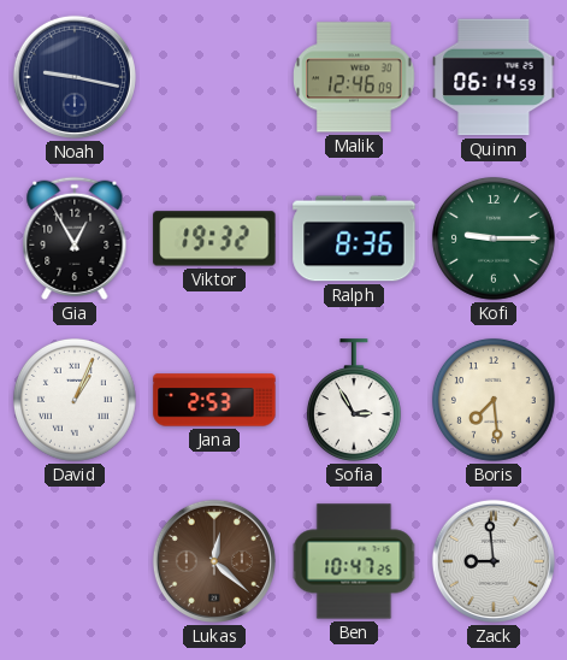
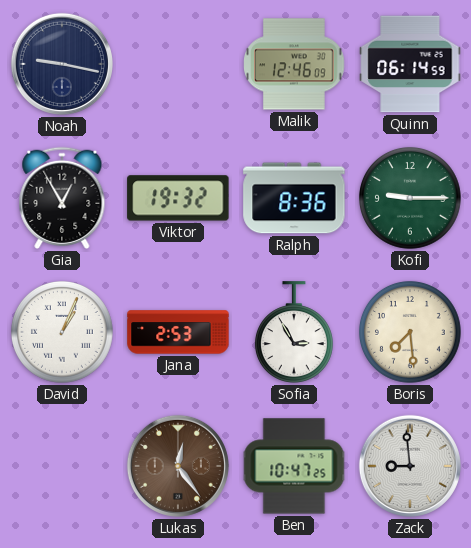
Lukas: 12:22 -> 12:24 (178, 466)
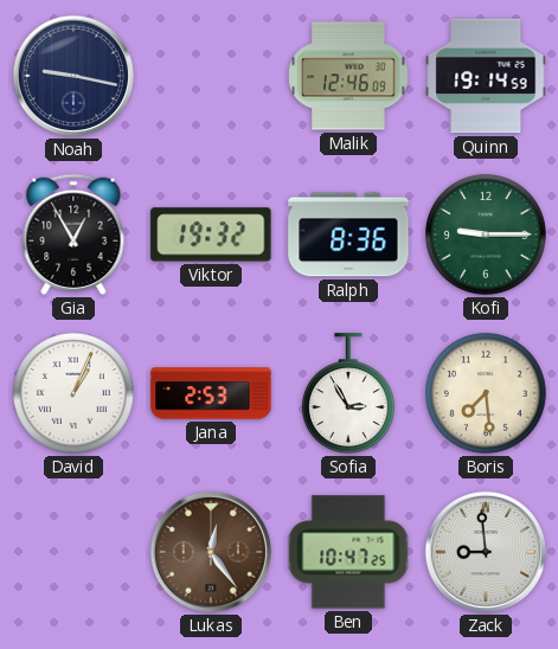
Quinn: 06:14 -> 19:14 (486, 76)
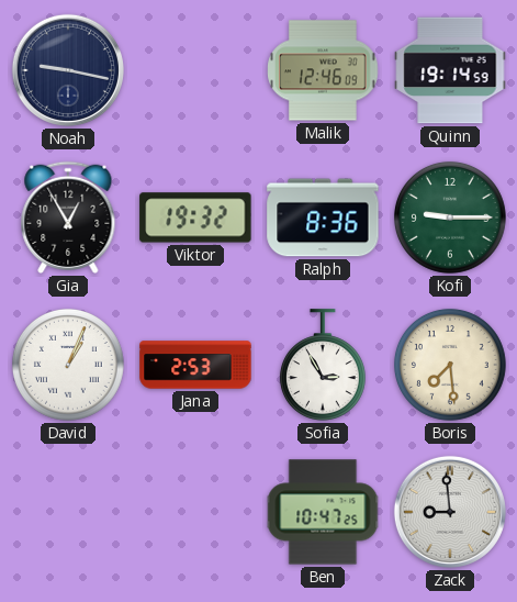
Lukas: 12:24 -> none (211, 552)
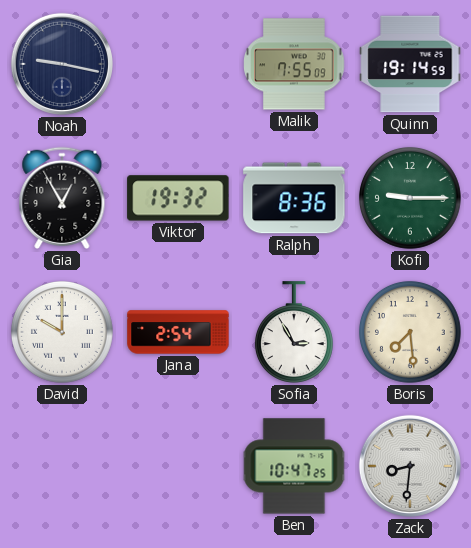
Malik: 12:46 -> 7:55 (294, 64)
David: 1:04 -> 10:00 (62, 332)
Jana: 2:53 -> 2:54 (178, 332)
Zack: 8:59 -> 8:31 (410, 466)
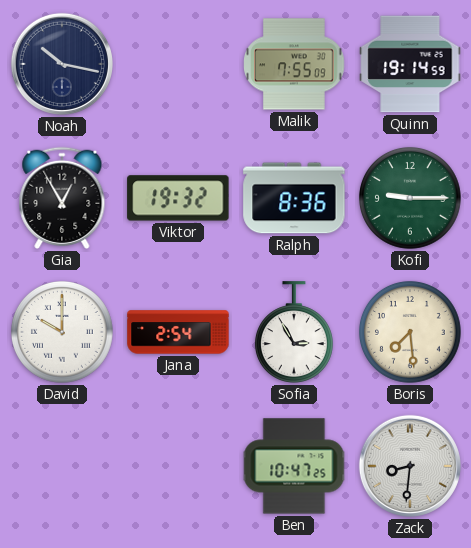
Noah: 9:17 -> 10:17 (62, 64)
